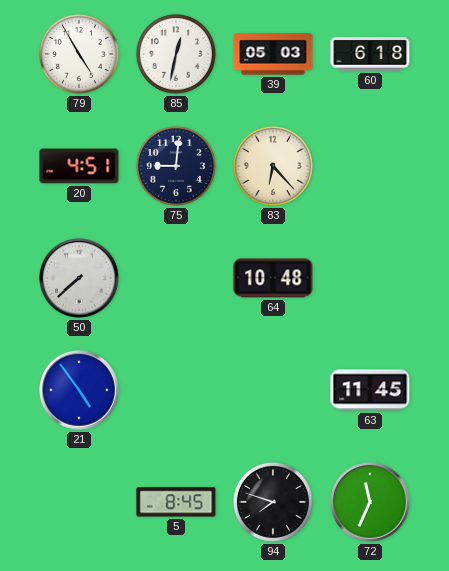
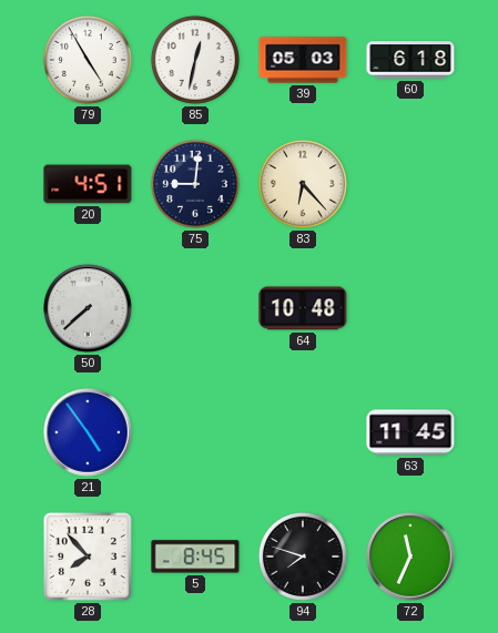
28: none -> 7:53 (88, 557)
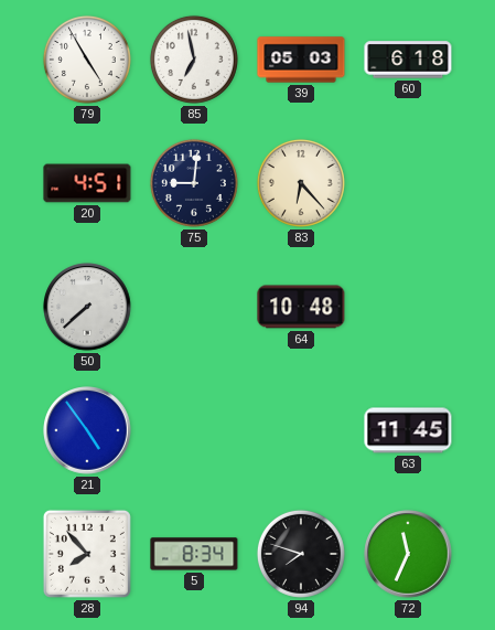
85: 12:32 -> 6:58 (194, 60)
5: 8:45 -> 8:34 (194, 554)
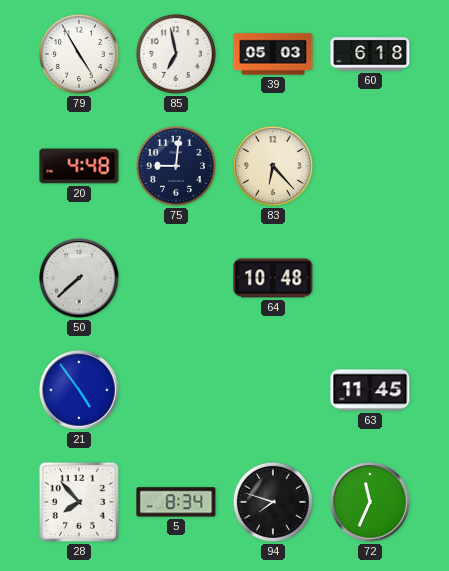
20: 4:51 -> 4:48 (79, 166)
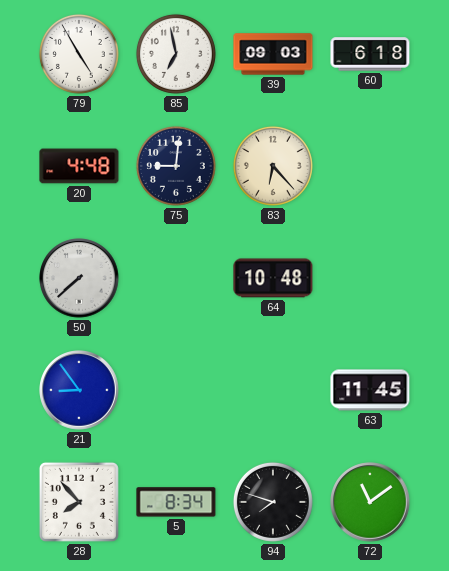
39: 05:03 -> 09:03 (273, 54)
21: 4:54 -> 8:54 (79, 390)
72: 11:34 -> 11:09 (370, 502)
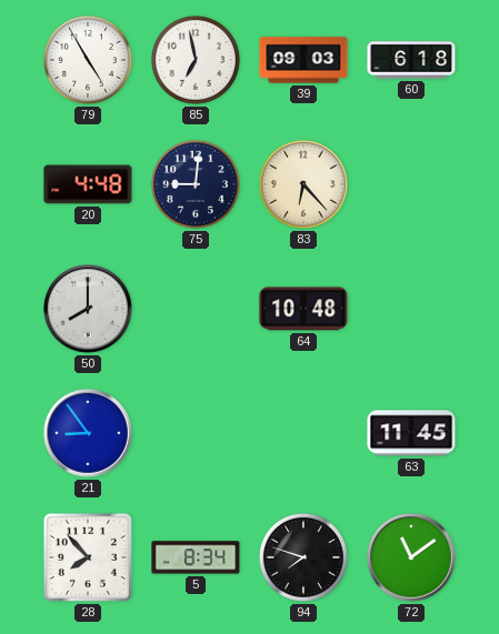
50: 7:38 -> 8:00 (88, 309)
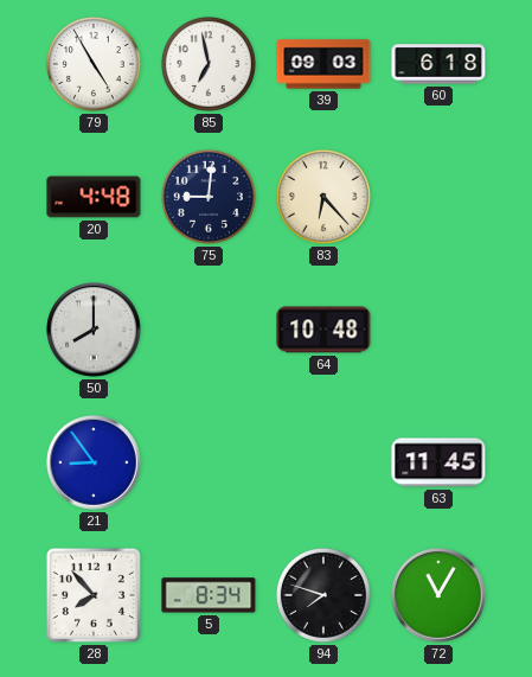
72: 11:09 -> 11:05 (438, 595)
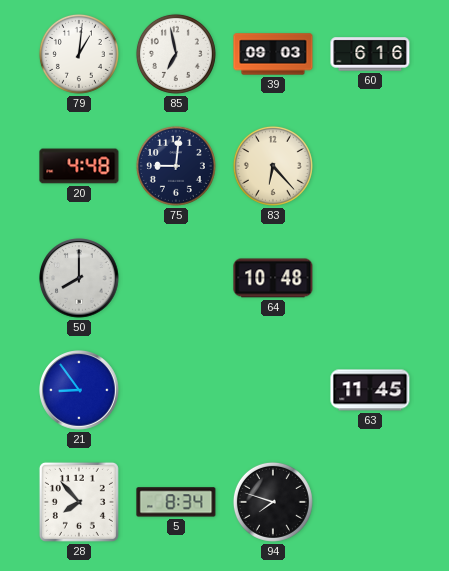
79: 4:55 -> 1:01 (79, 54)
60: 6:18 -> 6:16 (370, 54)
72: 11:05 -> none (438, 595)
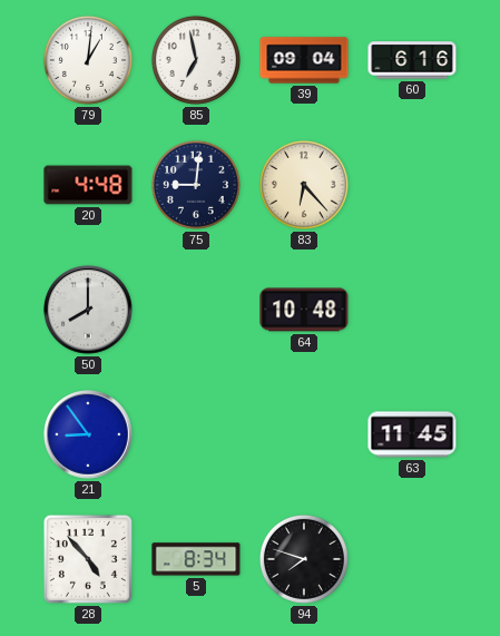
39: 09:03 -> 09:04 (304, 60)
28: 7:53 -> 4:53 (88, 559)
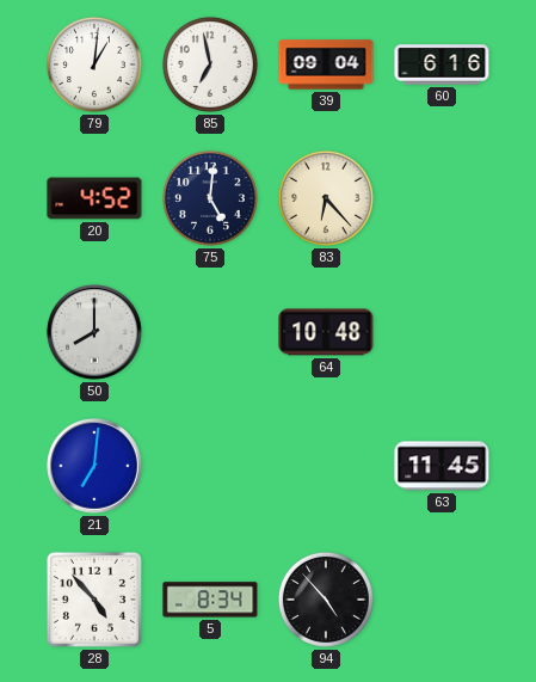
20: 4:48 -> 4:52 (94, 198)
75: 9:01 -> 5:01 (210, 198)
21: 8:54 -> 7:01 (94, 466)
94: 7:48 -> 4:53 (326, 600)
